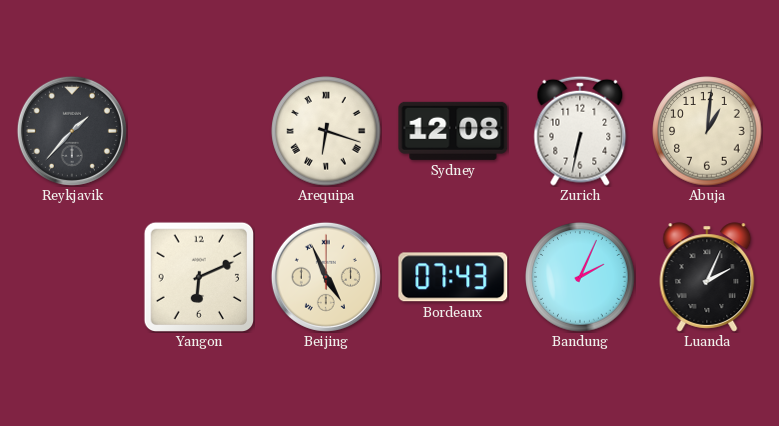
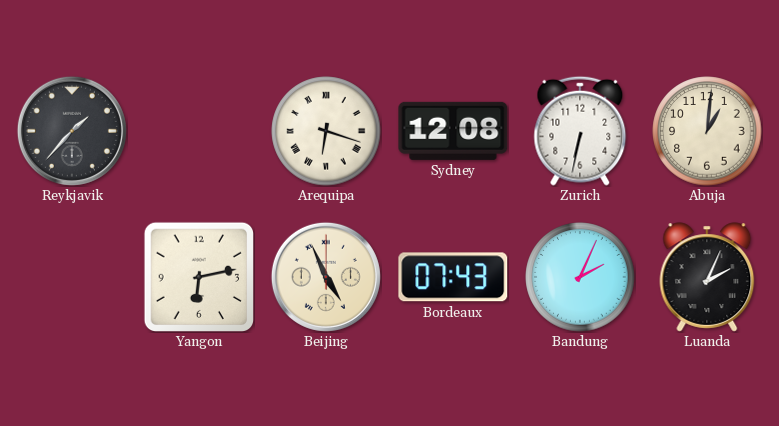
Yangon: 6:11 -> 6:13 (198, 276)
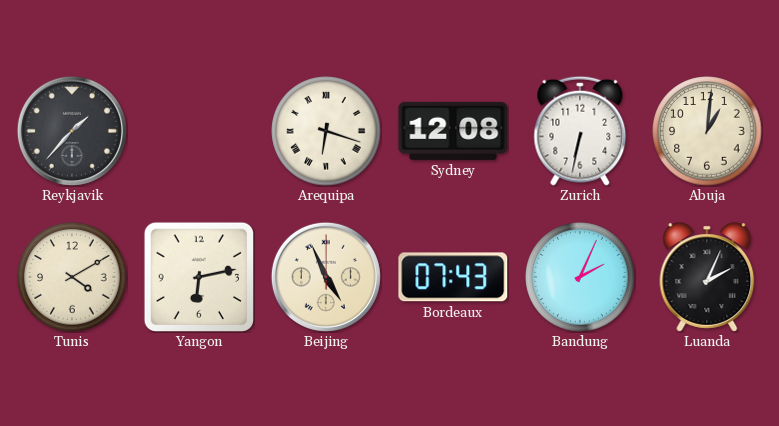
Tunis: none -> 4:10 (72, 277)
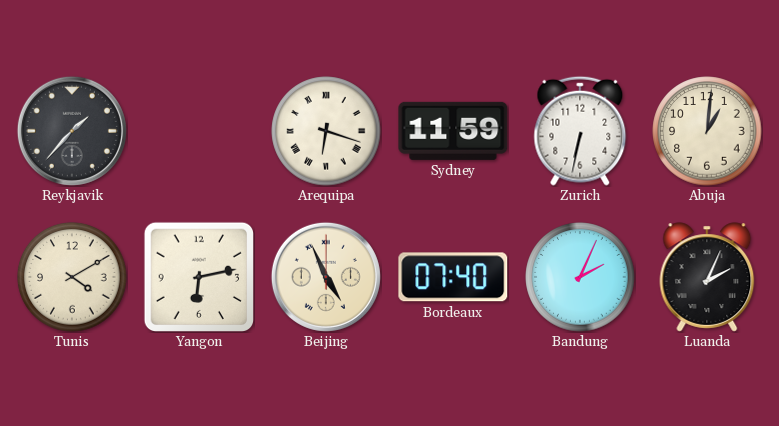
Sydney: 12:08 -> 11:59 (453, 131)
Bordeaux: 07:43 -> 07:40 (453, 277)
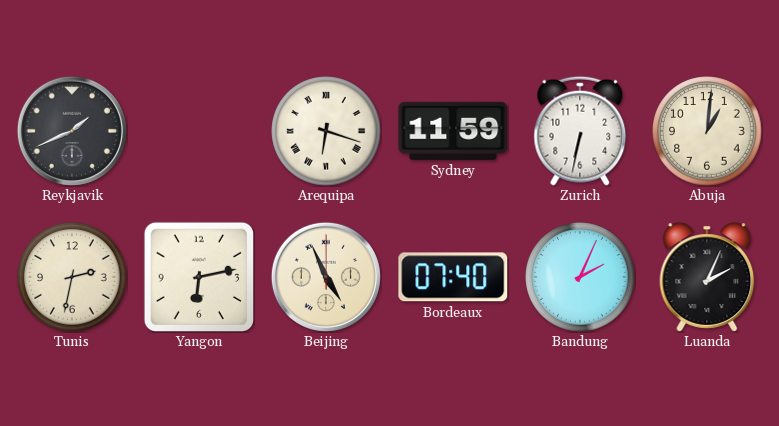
Reykjavik: 1:37 -> 1:41 (72, 131)
Tunis: 4:10 -> 2:32 (72, 277)
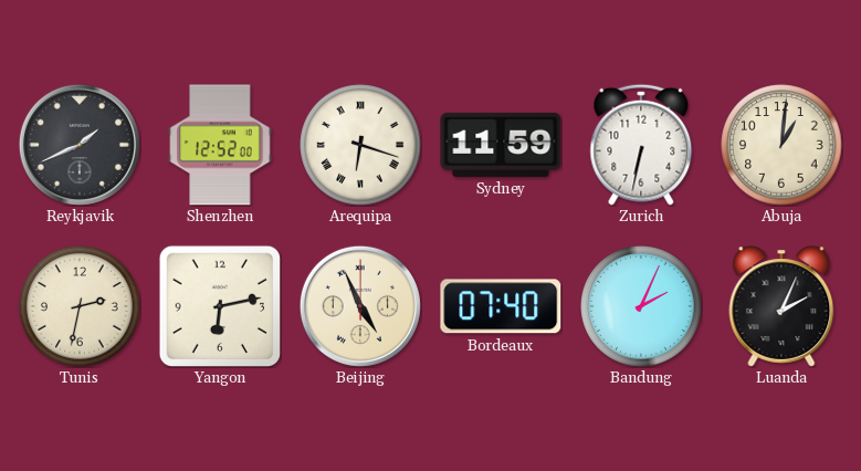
Shenzhen: none -> 12:52 (220, 145)
